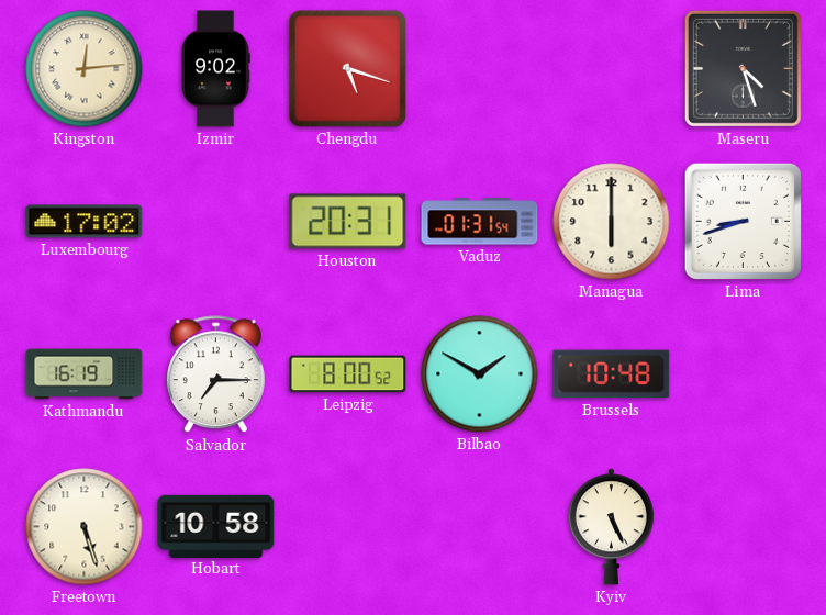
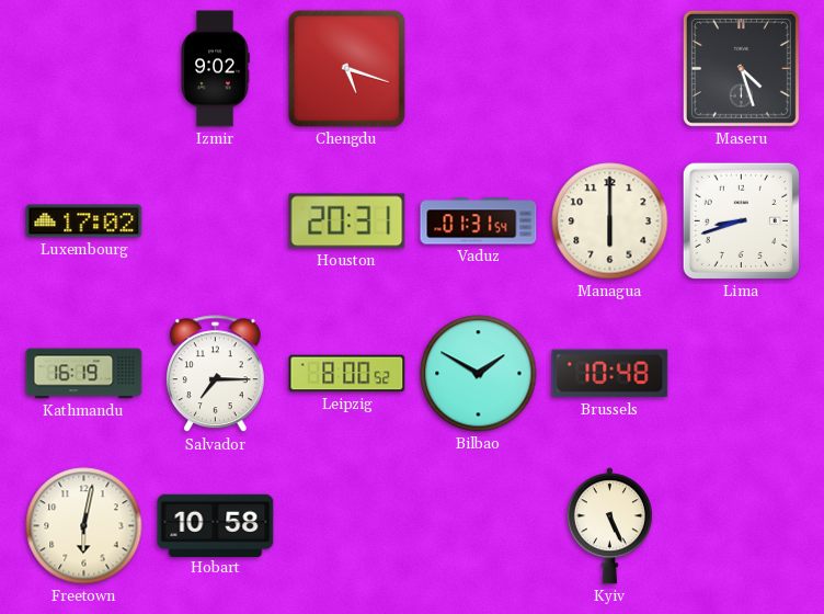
Kingston: 12:14 -> none (85, 69)
Freetown: 5:27 -> 6:02 (84, 526)
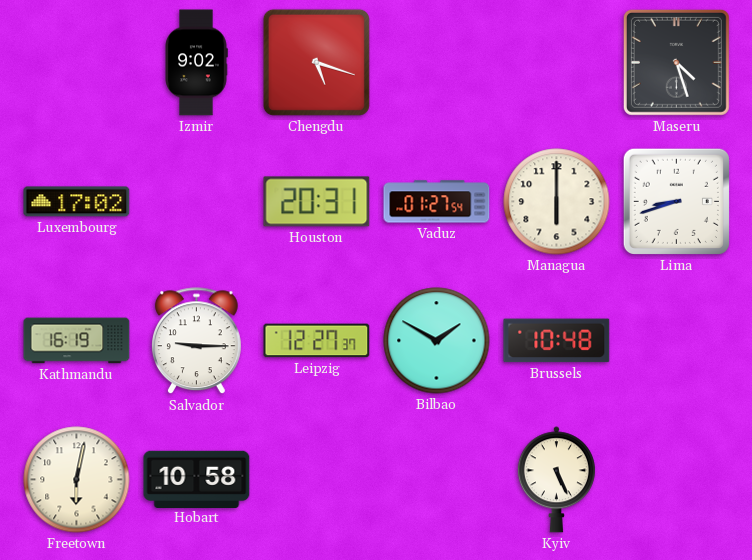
Vaduz: 01:31 -> 01:27 (437, 202)
Salvador: 7:15 -> 9:15 (196, 341)
Leipzig: 8:00 -> 12:27 (317, 341)
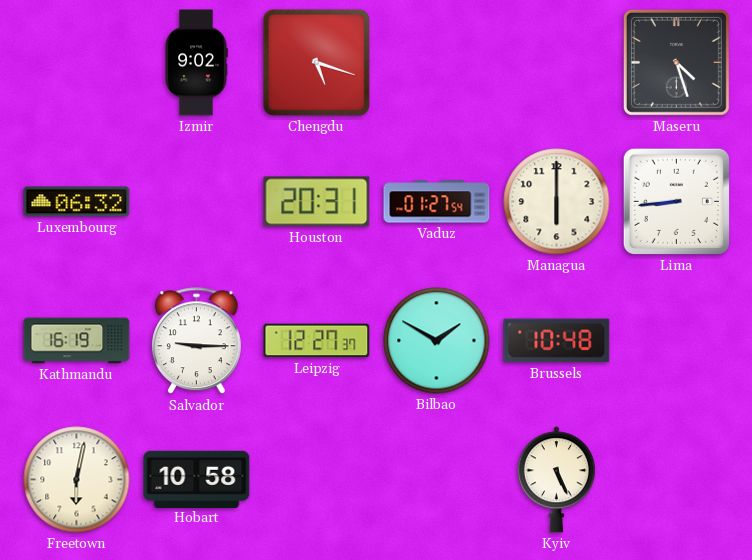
Luxembourg: 17:02 -> 06:32 (77, 202)
Lima: 8:42 -> 8:44 (676, 201)
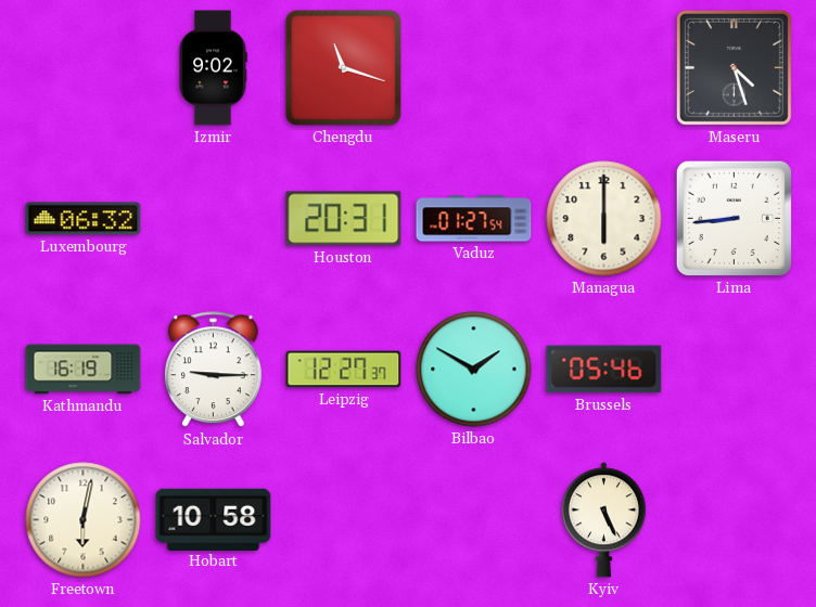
Chengdu: 5:18 -> 11:18 (343, 67)
Brussels: 10:48 -> 05:46 (604, 370)
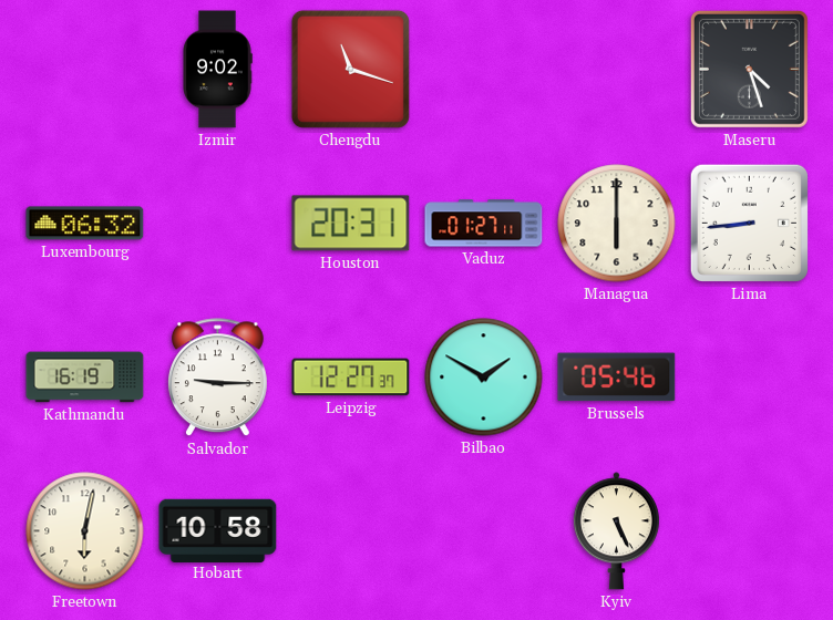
Vaduz: 01:27:54 -> 01:27:11 (484, 224)
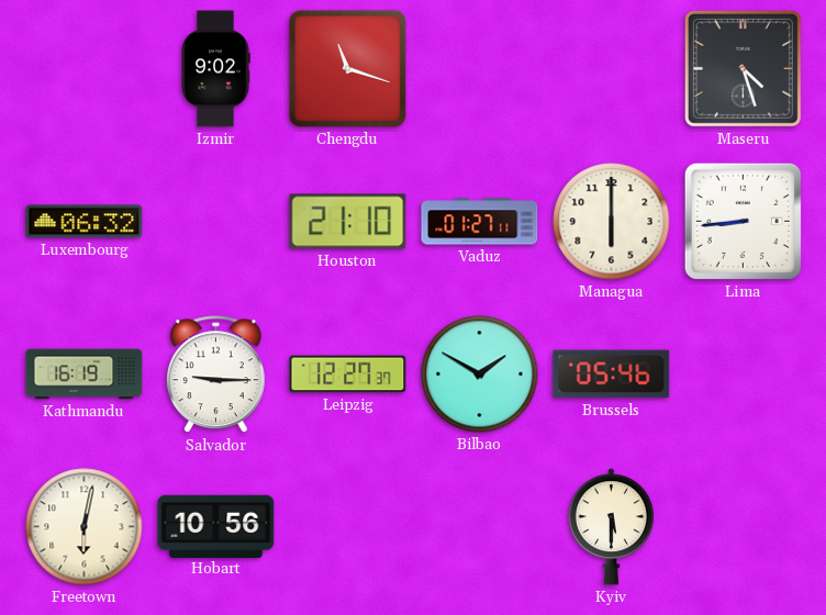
Houston: 20:31 -> 21:10 (348, 222)
Hobart: 10:58 -> 10:56 (216, 526)
Kyiv: 5:26 -> 5:30 (611, 527)
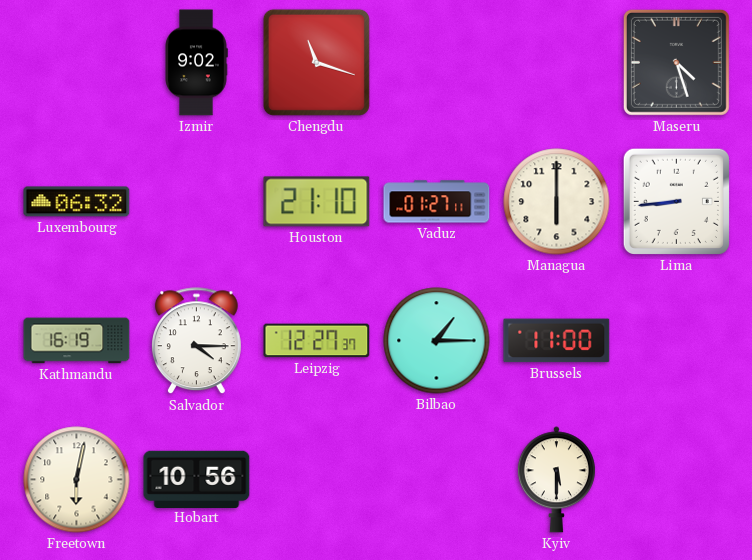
Salvador: 9:15 -> 4:15 (196, 341)
Bilbao: 1:50 -> 1:15 (437, 341)
Brussels: 05:46 -> 11:00 (557, 341)
